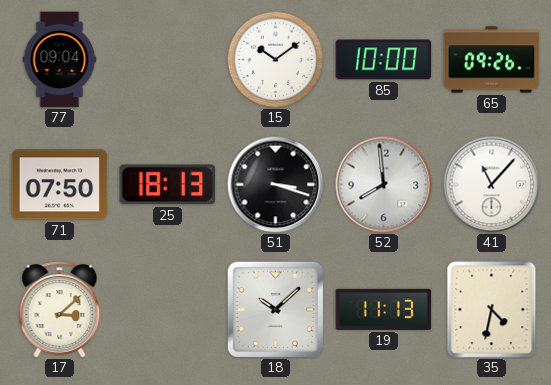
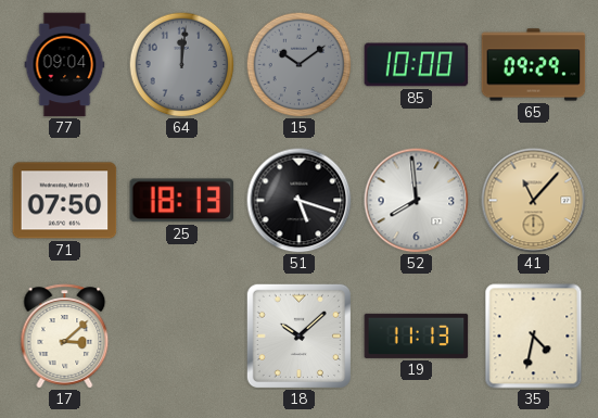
64: none -> 12:01 (181, 64)
15 dial: white -> grey (298, 64)
65: 09:26 -> 09:29 (534, 65)
51: 3:18 -> 5:18 (300, 201)
41 dial: white -> champagne (534, 201)
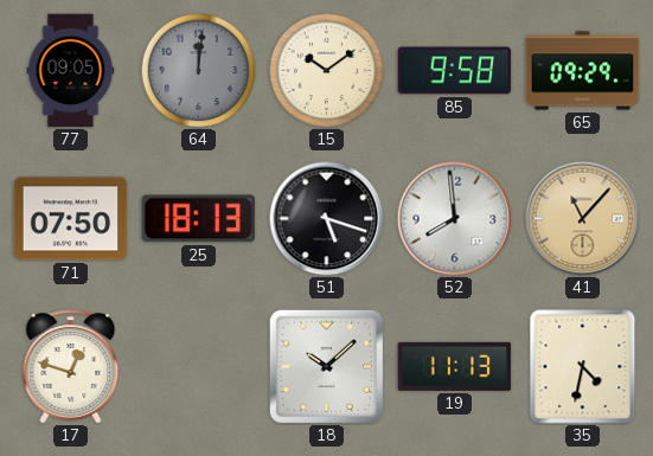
77: 09:04 -> 09:05 (71, 71)
15 dial: grey -> cream (326, 70)
85: 10:00 -> 9:58 (455, 71)
17: 3:08 -> 12:48 (71, 367)
